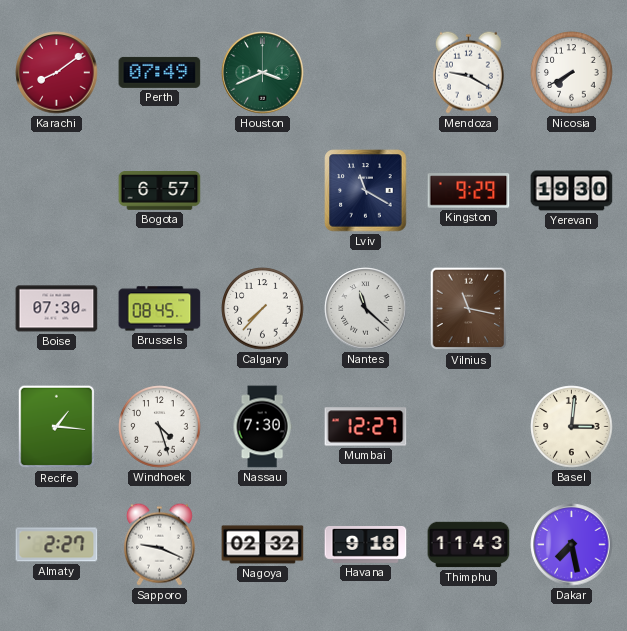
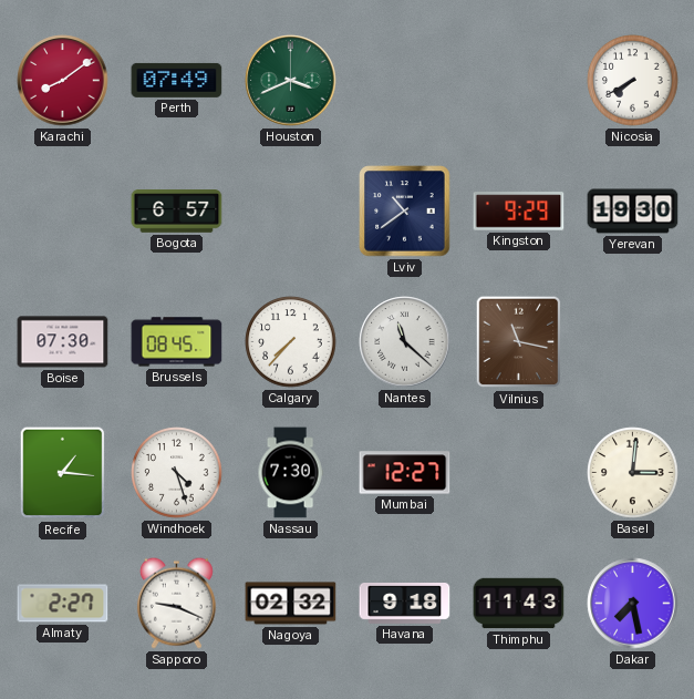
Mendoza: 9:20 -> none (468, 72)
Lviv: 11:20 -> 10:39 (405, 212)
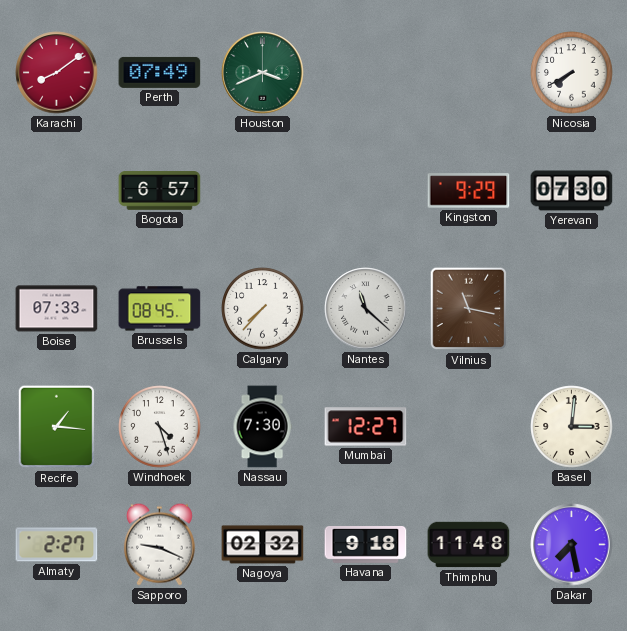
Lviv: 10:39 -> none (405, 212)
Yerevan: 19:30 -> 07:30 (572, 191)
Boise: 07:30 -> 07:33 (57, 309)
Thimphu: 11:43 -> 11:48 (469, 545)
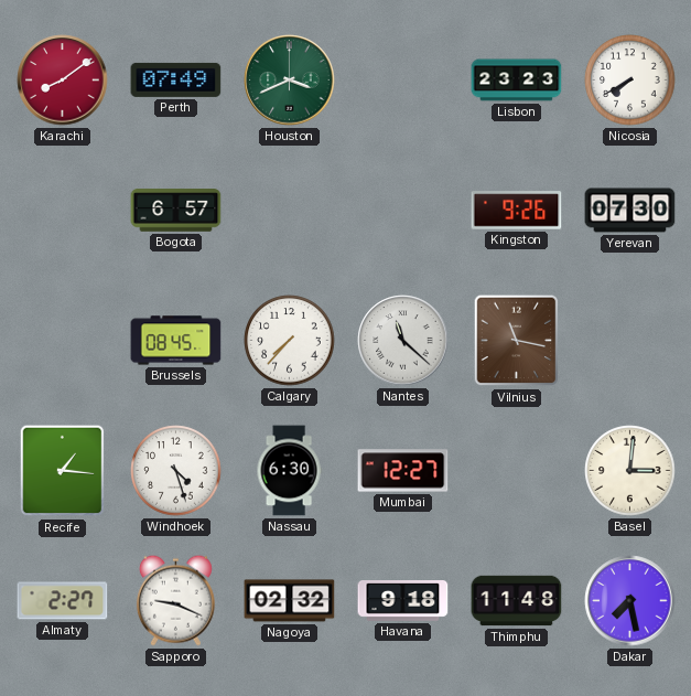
Lisbon: none -> 23:23 (517, 81)
Kingston: 9:29 -> 9:26 (517, 211)
Boise: 07:33 -> none (57, 309)
Nassau: 7:30 -> 6:30 (289, 471)
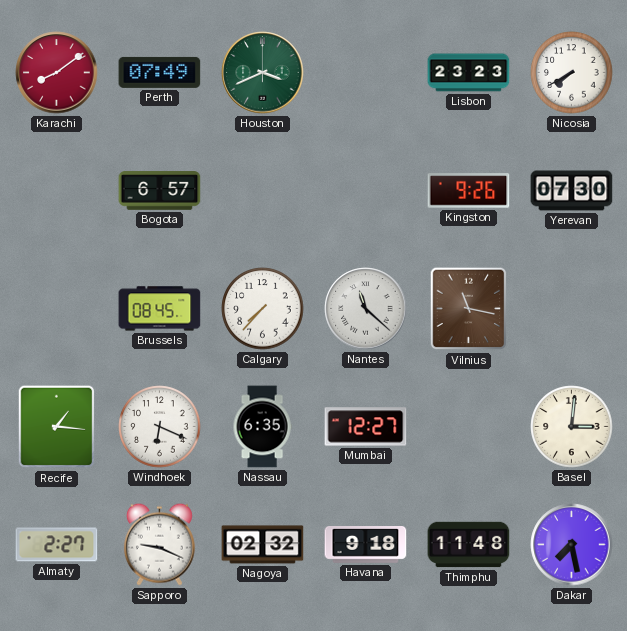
Windhoek: 4:27 -> 6:19 (160, 427)
Nassau: 6:30 -> 6:35 (262, 427)
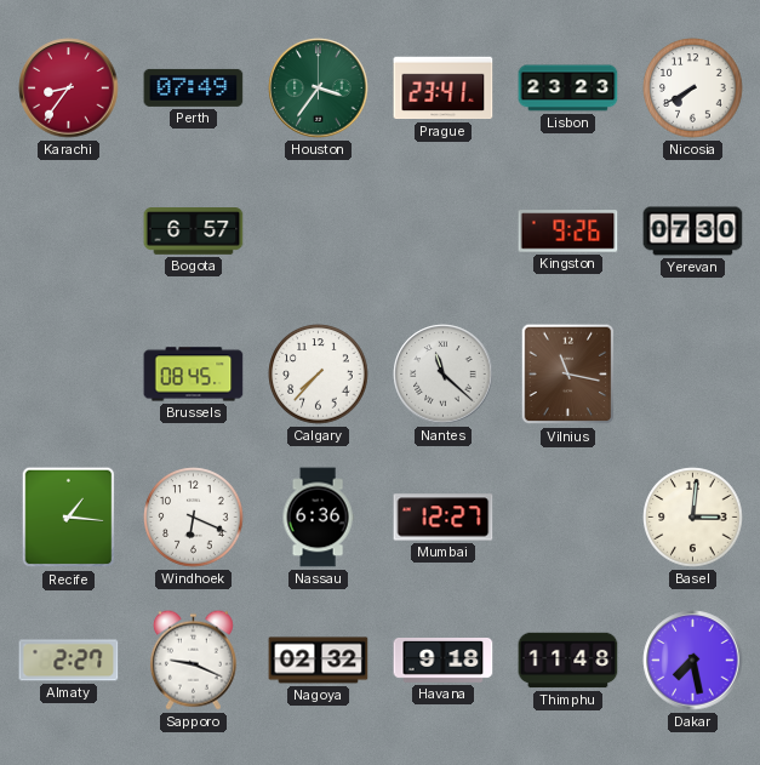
Karachi: 8:09 -> 8:36 (69, 89)
Houston: 3:41 -> 3:36 (319, 89)
Prague: none -> 23:41 (444, 89)
Nassau: 6:35 -> 6:36 (318, 518)
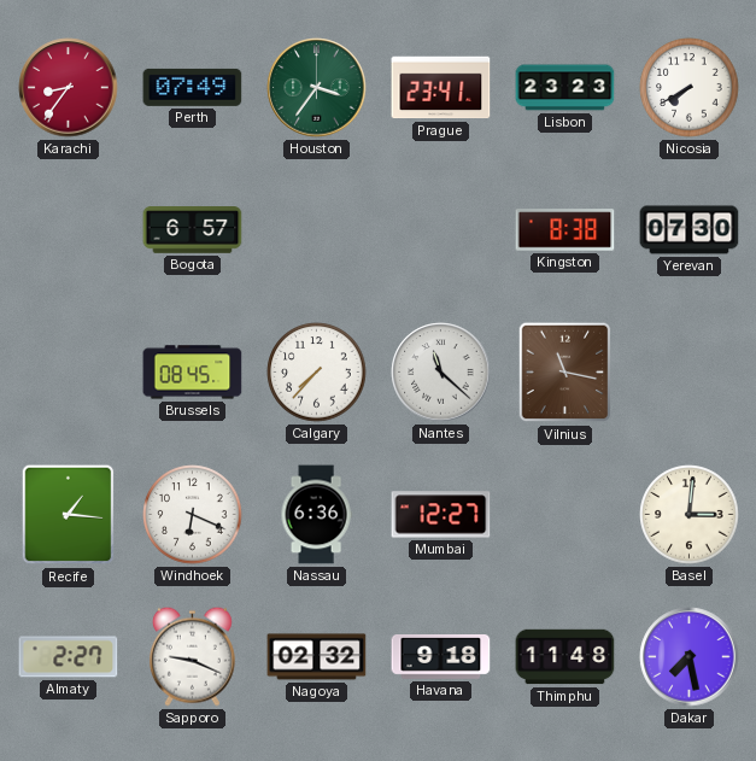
Kingston: 9:26 -> 8:38 (565, 230)
